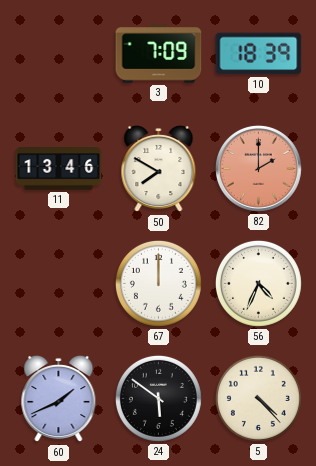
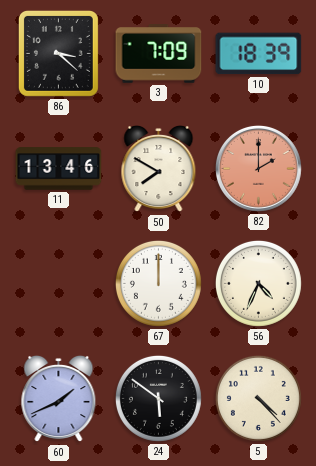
86: none -> 3:22 (58, 53)
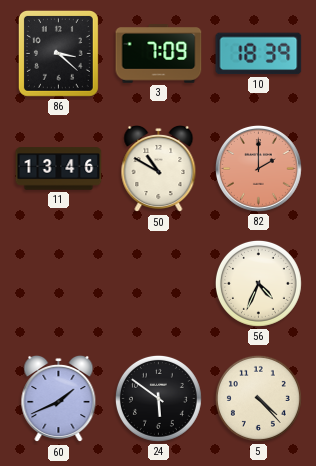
50: 7:50 -> 10:50 (159, 169)
67: 12:00 -> none (158, 283)
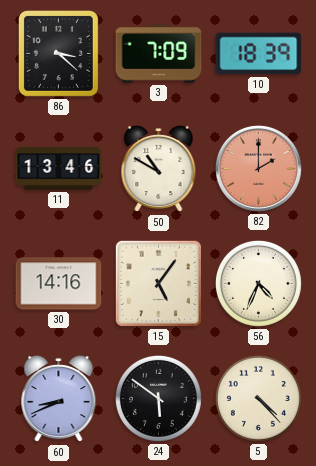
30: none -> 14:16 (59, 284)
15: none -> 5:06 (158, 283)
60: 1:41 -> 8:41 (59, 399)
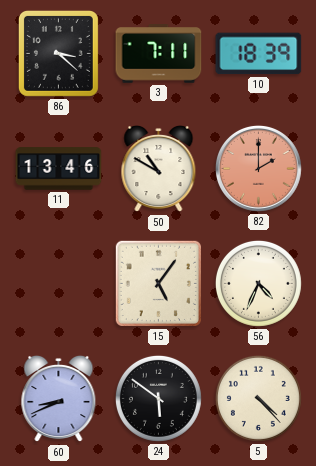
3: 7:09 -> 7:11 (159, 54)
30: 14:16 -> none (59, 284)
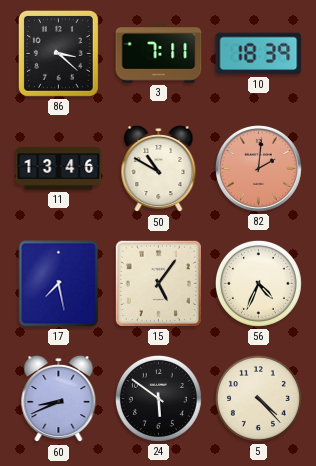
82: 2:00 -> 2:01 (258, 168)
17: none -> 7:28 (59, 284)
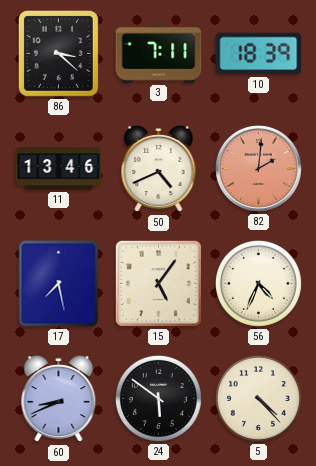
50: 10:50 -> 4:41 (159, 169)
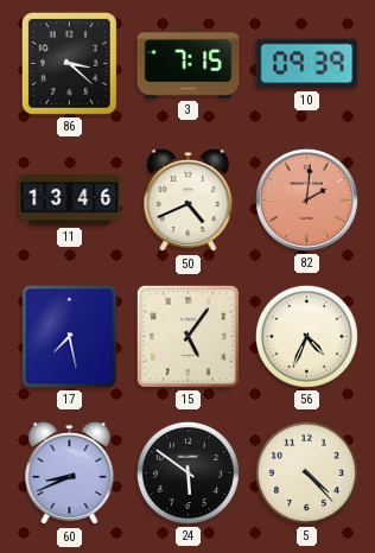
3: 7:11 -> 7:15 (189, 64)
10: 18:39 -> 09:39 (307, 64)
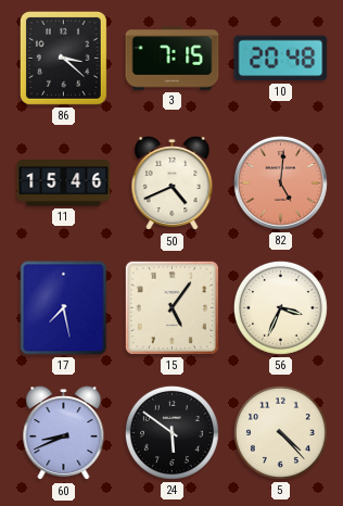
10: 09:39 -> 20:48 (281, 59)
11: 13:46 -> 15:46 (64, 184)
82: 2:01 -> 5:01 (280, 182)
56: 4:34 -> 3:34 (280, 307)
